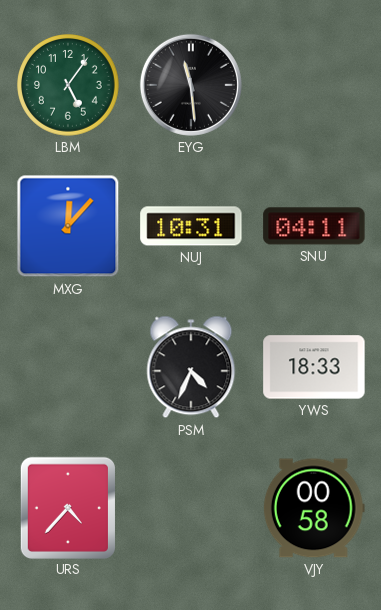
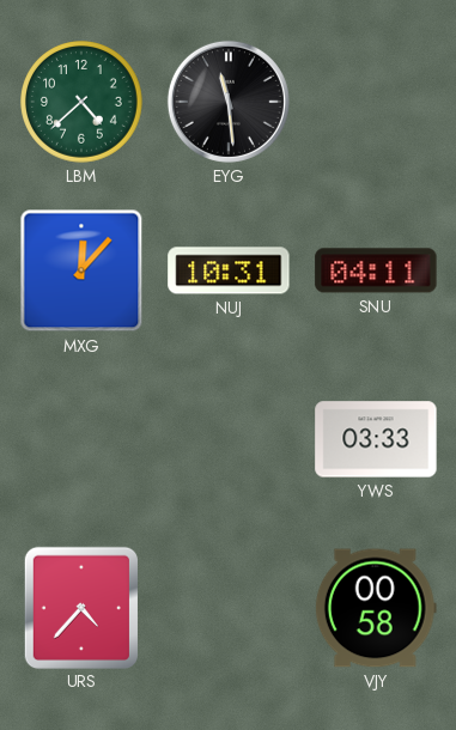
LBM: 5:06 -> 4:38 (83, 103)
PSM: 4:34 -> none (191, 367)
YWS: 18:33 -> 03:33 (376, 439)
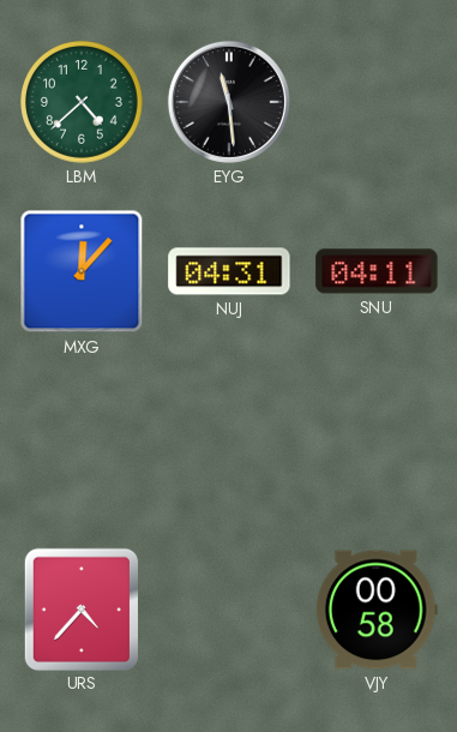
NUJ: 10:31 -> 04:31 (229, 271)
YWS: 03:33 -> none (376, 439)
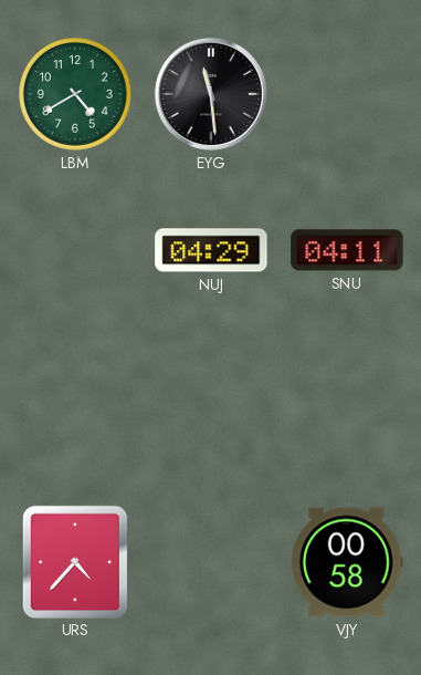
LBM: 4:38 -> 4:40 (76, 95)
MXG: 12:07 -> none (82, 271)
NUJ: 04:31 -> 04:29 (211, 250)
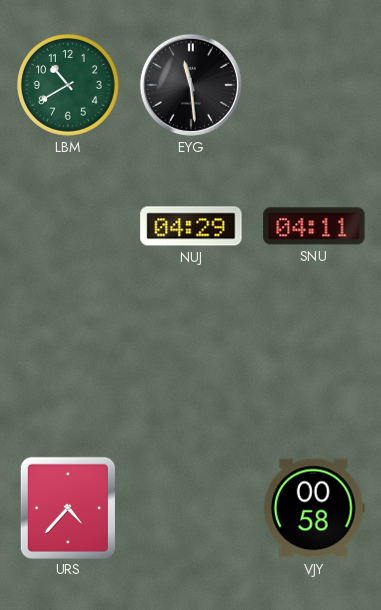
LBM: 4:40 -> 10:40 (69, 86)
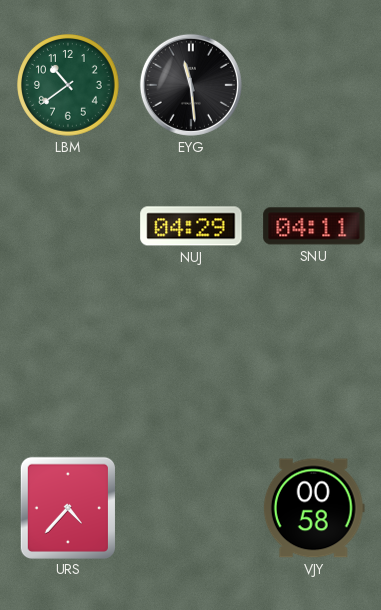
LBM: 10:40 -> 10:39 (69, 86)
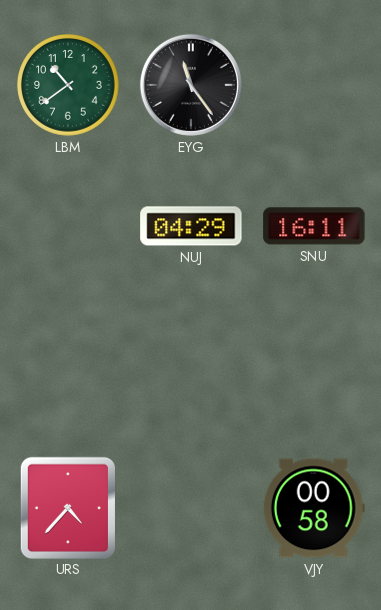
EYG: 11:29 -> 11:24 (191, 85)
SNU: 04:11 -> 16:11 (314, 226)
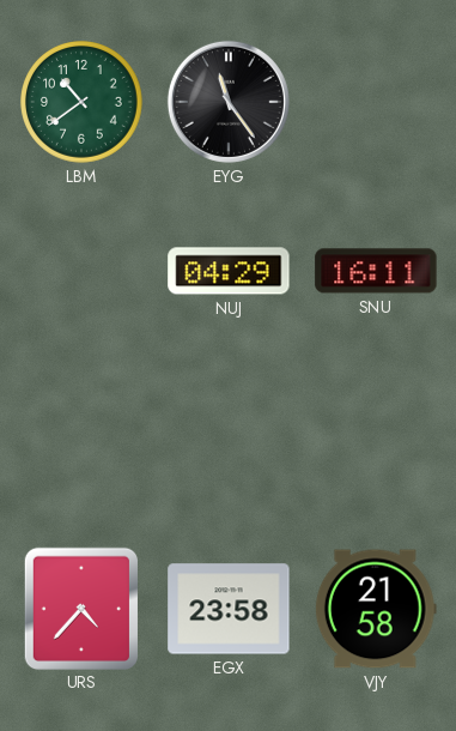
EGX: none -> 23:58 (229, 609)
VJY: 00:58 -> 21:58 (376, 609)
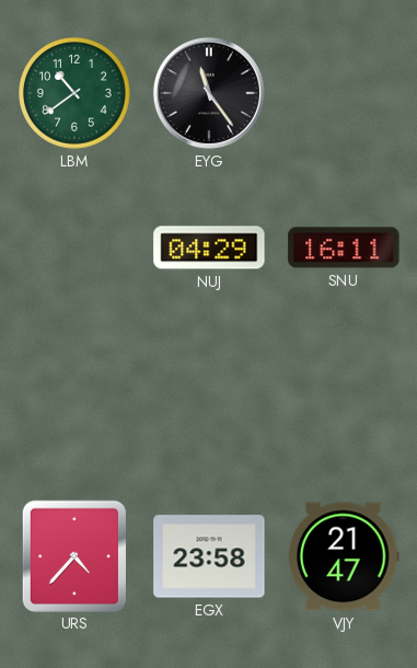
VJY: 21:58 -> 21:47 (344, 556)
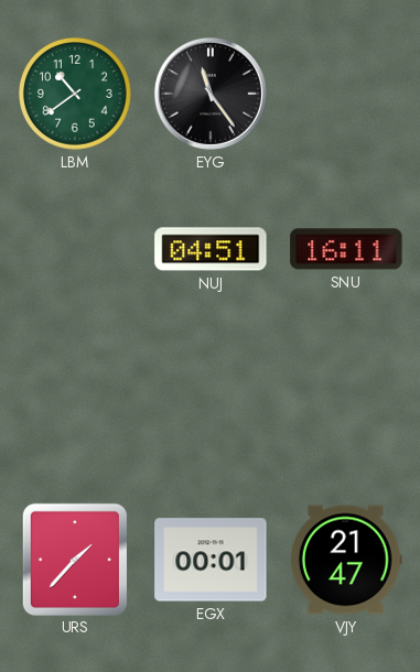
NUJ: 04:29 -> 04:51 (211, 249)
URS: 4:37 -> 1:37 (75, 559)
EGX: 23:58 -> 00:01 (211, 560)
